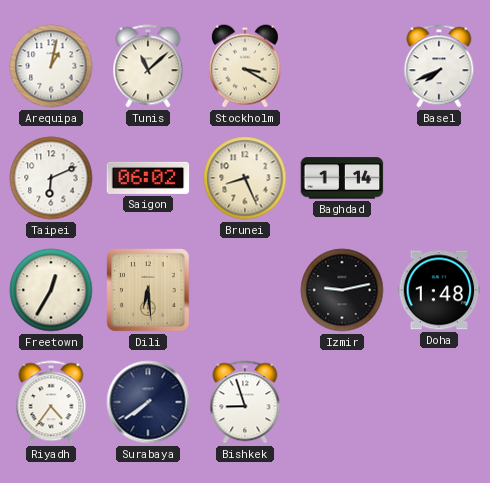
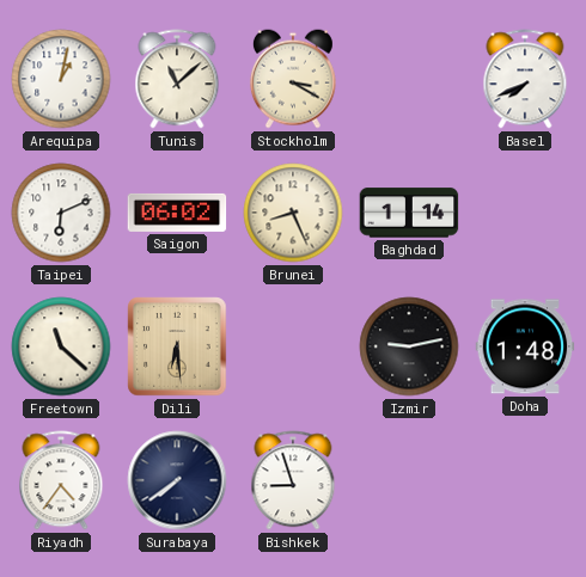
Freetown: 12:35 -> 11:22 (61, 346)
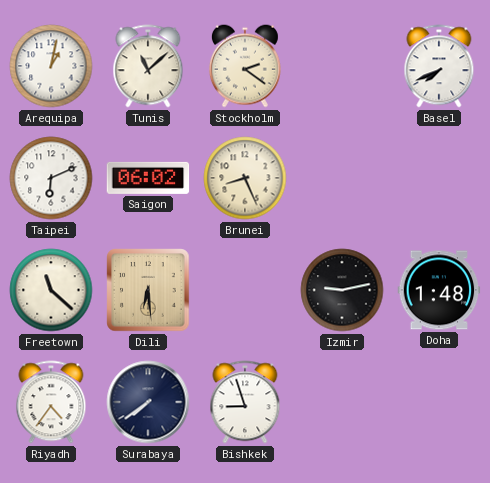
Stockholm: 3:20 -> 2:21 (245, 66)
Baghdad: 1:14 -> none (409, 213)
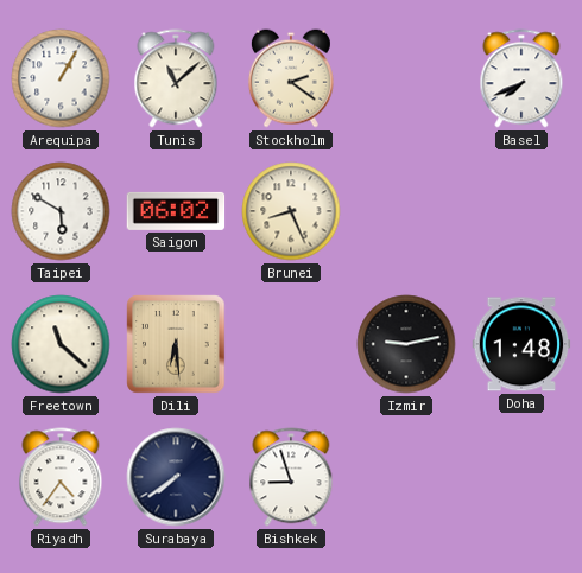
Arequipa: 1:02 -> 1:05 (61, 78)
Taipei: 6:11 -> 5:50 (61, 211)
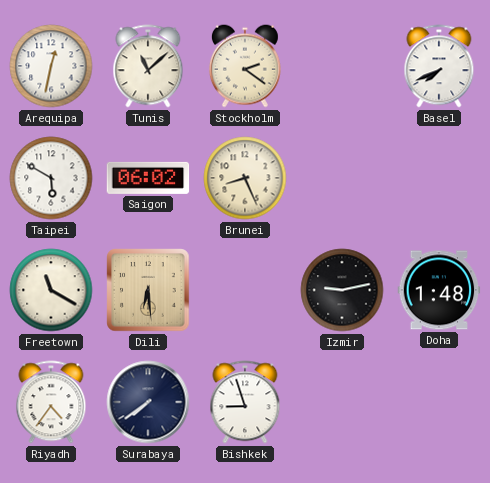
Arequipa: 1:05 -> 12:32 (51, 66)
Freetown: 11:22 -> 11:20 (51, 290)
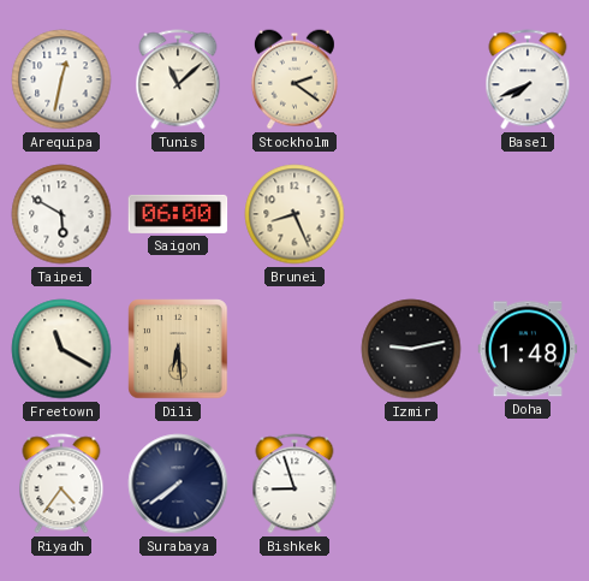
Saigon: 06:02 -> 06:00 (178, 214)
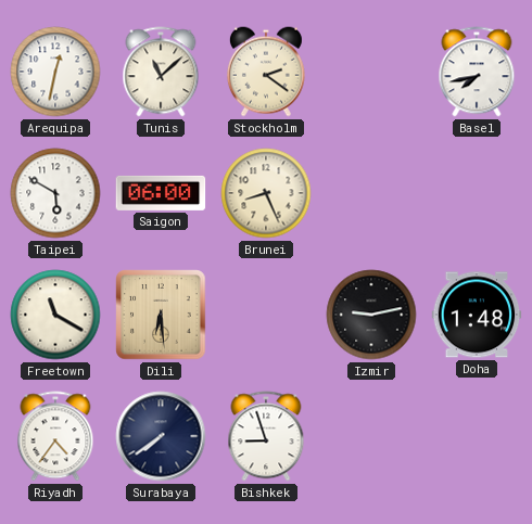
Basel: 7:41 -> 7:43 (477, 72)
